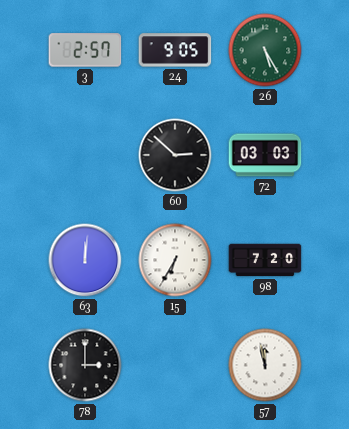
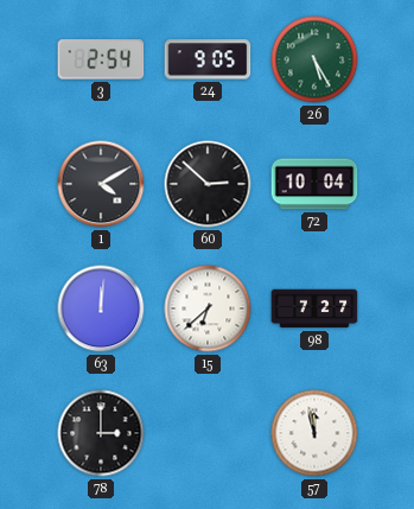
3: 2:57 -> 2:54 (101, 59)
1: none -> 4:10 (101, 184)
72: 03:03 -> 10:04 (314, 184)
15: 6:35 -> 6:38 (208, 308)
98: 7:20 -> 7:27 (314, 308)
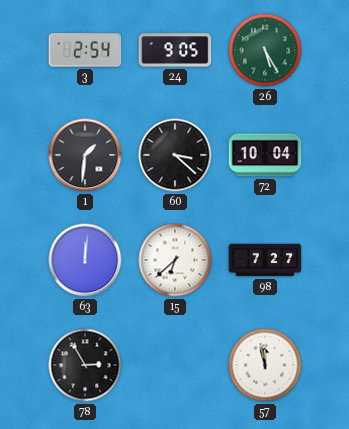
1: 4:10 -> 1:31 (85, 155)
60: 2:52 -> 3:22 (175, 155)
78: 3:00 -> 2:55 (85, 365)
